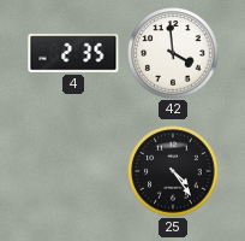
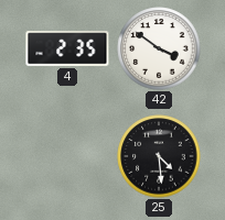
42: 3:59 -> 3:51 (159, 48)
25: 4:24 -> 4:29 (159, 156)
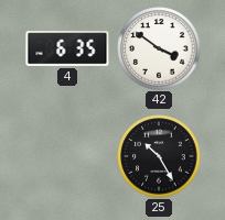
4: 2:35 -> 6:35 (67, 48)
25: 4:29 -> 10:25 (159, 156)
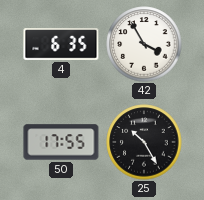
42: 3:51 -> 3:55 (144, 44)
50: none -> 17:55 (61, 142)
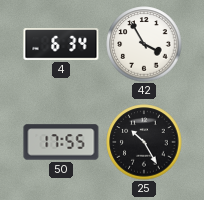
4: 6:35 -> 6:34 (61, 44)
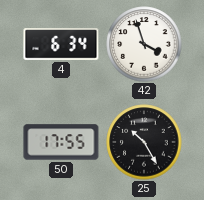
42: 3:55 -> 3:57 (144, 44)
